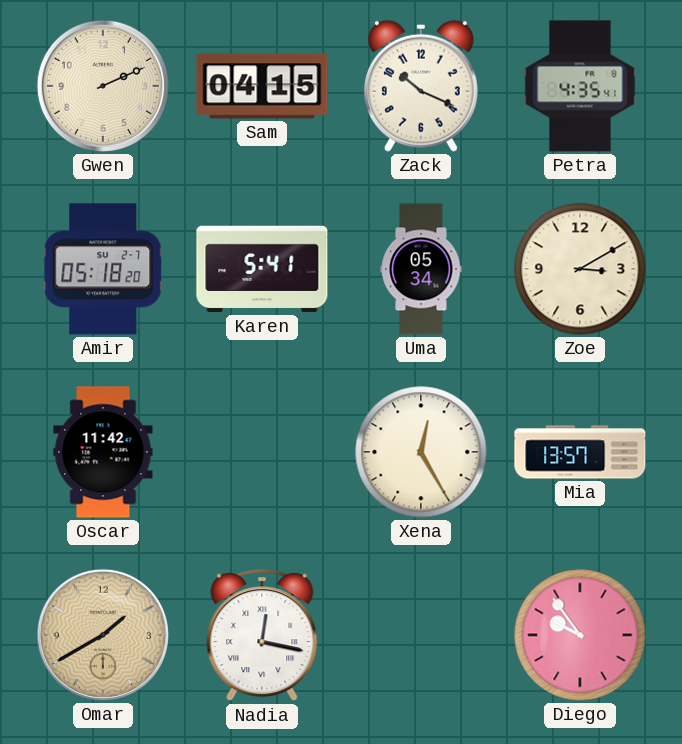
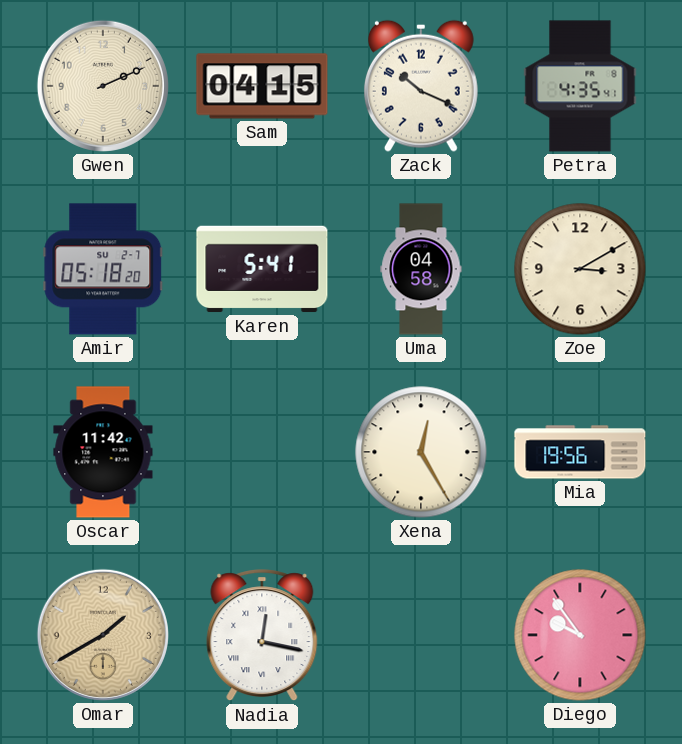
Uma: 05:34 -> 04:58 (421, 269)
Mia: 13:57 -> 19:56 (580, 452)
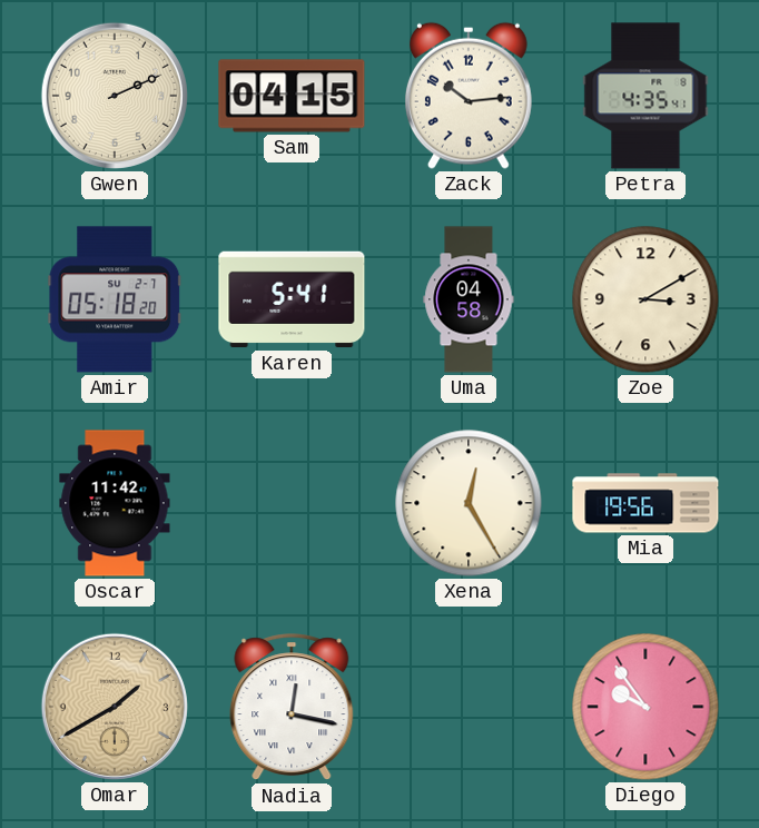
Zack: 10:19 -> 10:14 (469, 96)
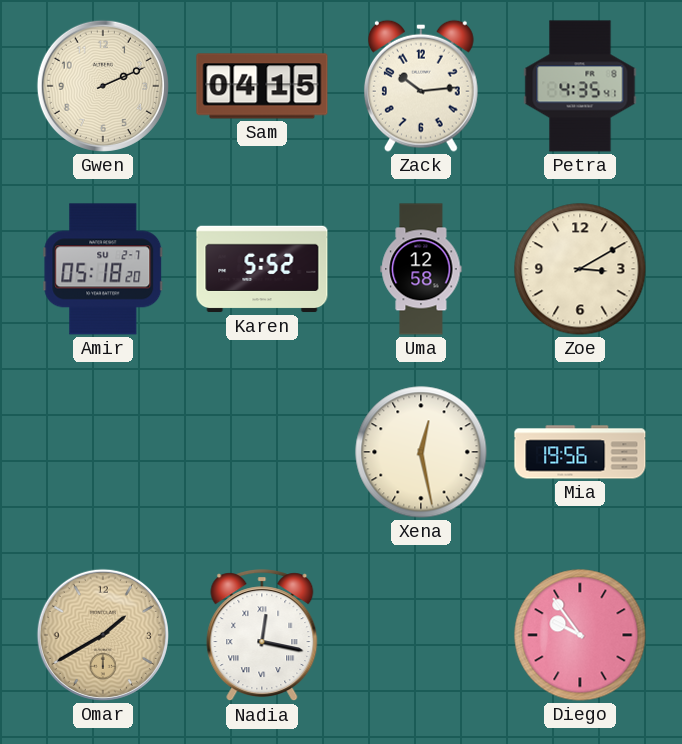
Karen: 5:41 -> 5:52 (262, 269)
Uma: 04:58 -> 12:58 (421, 269)
Oscar: 11:42 -> none (115, 503)
Xena: 12:25 -> 12:28 (421, 452)
